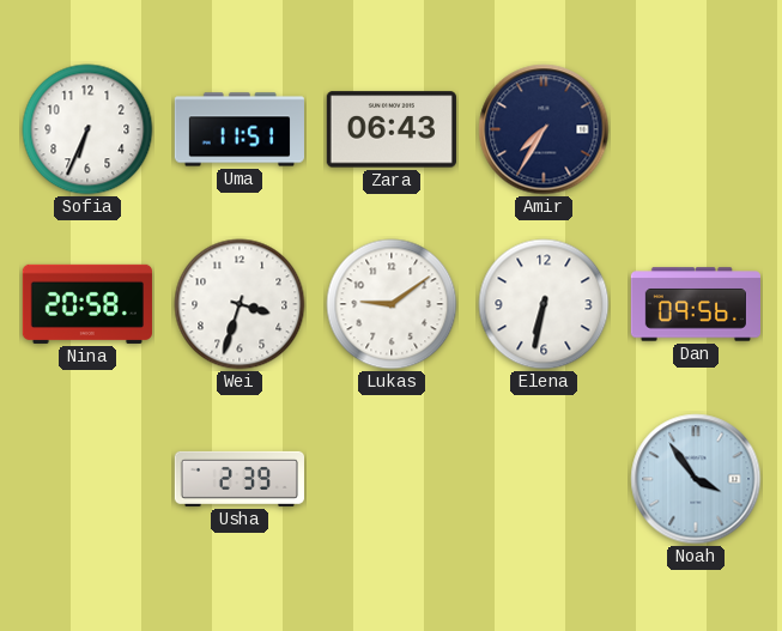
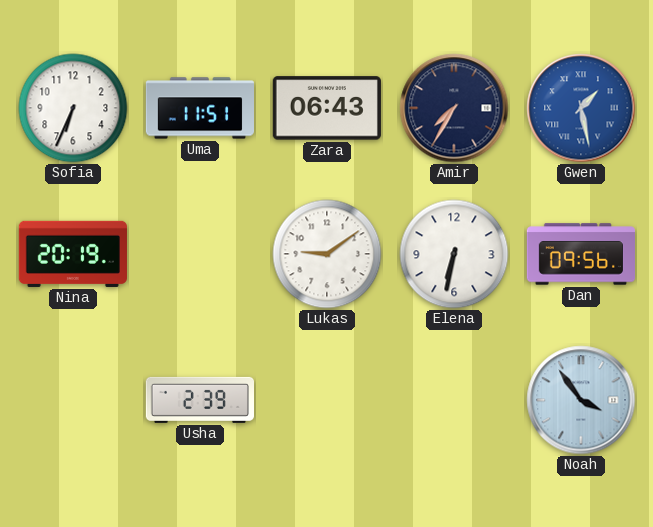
Gwen: none -> 1:28 (581, 108)
Nina: 20:58 -> 20:19 (72, 254)
Wei: 3:33 -> none (240, 304)
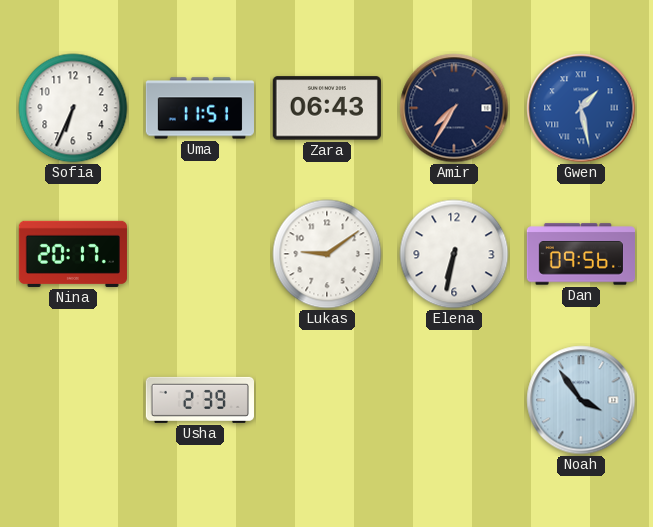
Nina: 20:19 -> 20:17 (72, 254)
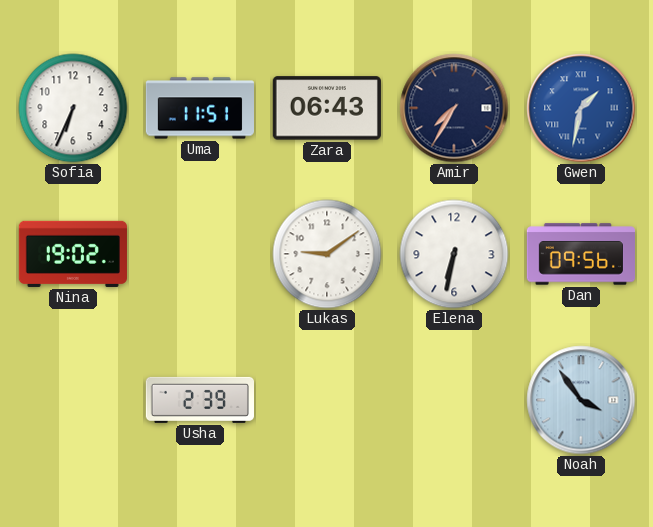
Gwen: 1:28 -> 1:32 (581, 108)
Nina: 20:17 -> 19:02 (72, 254)
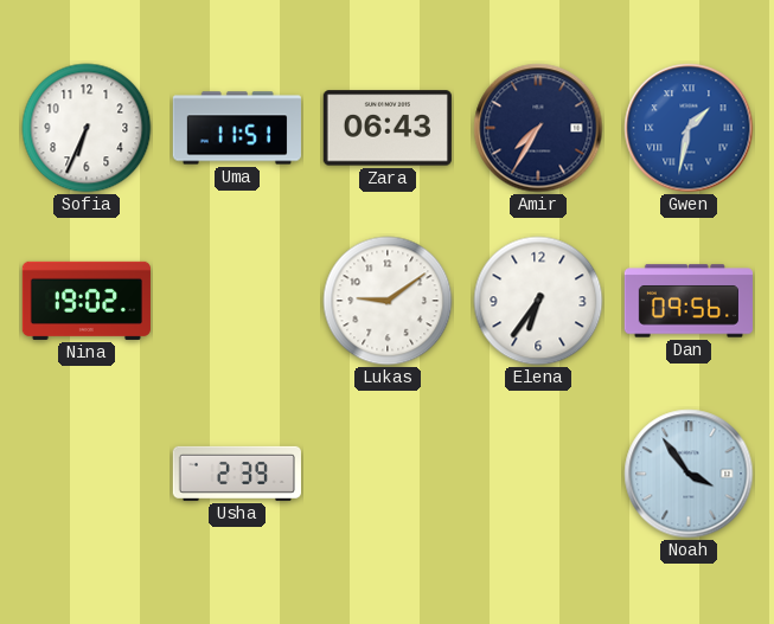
Elena: 6:32 -> 6:36 (538, 301)
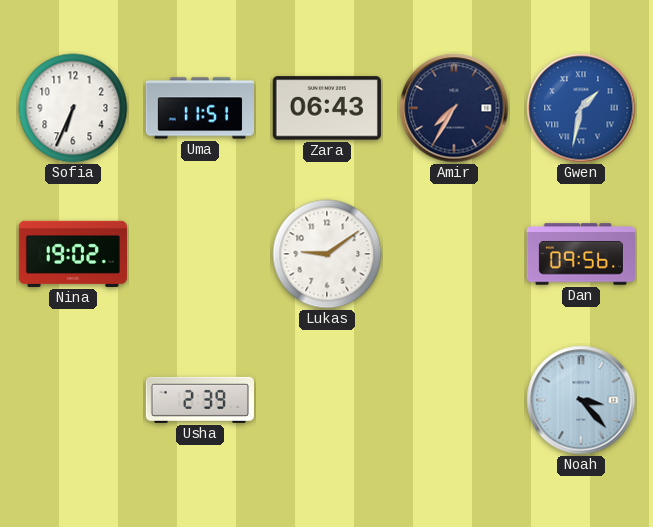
Elena: 6:36 -> none (538, 301)
Noah: 3:54 -> 3:23 (581, 400)
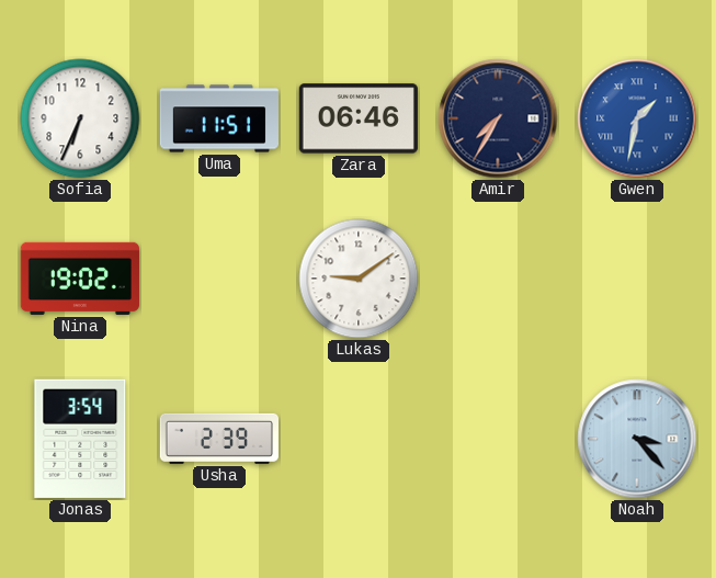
Zara: 06:43 -> 06:46 (359, 118)
Dan: 09:56 -> none (580, 254)
Jonas: none -> 3:54 (80, 439)
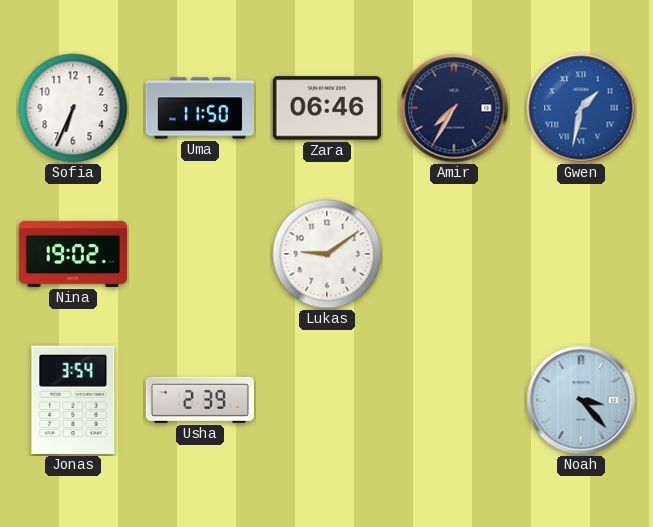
Uma: 11:51 -> 11:50 (199, 108)
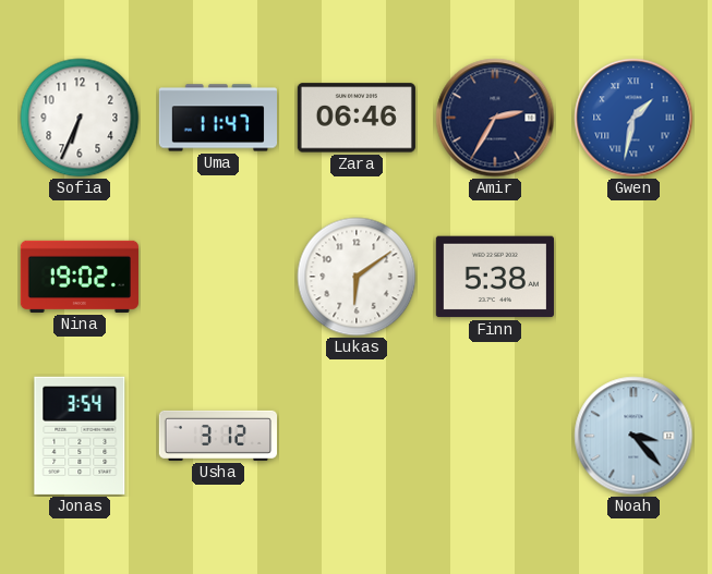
Uma: 11:50 -> 11:47 (217, 118)
Amir: 7:35 -> 2:35 (495, 118)
Lukas: 9:09 -> 6:09 (357, 277)
Finn: none -> 5:38 (495, 277)
Usha: 2:39 -> 3:12 (217, 436)
